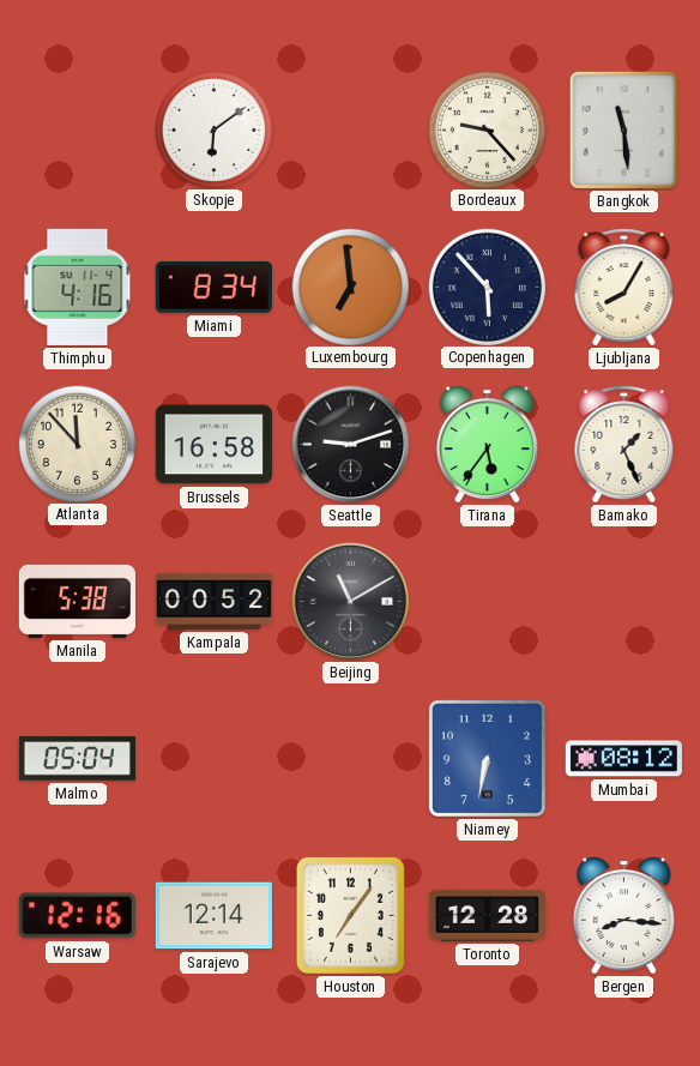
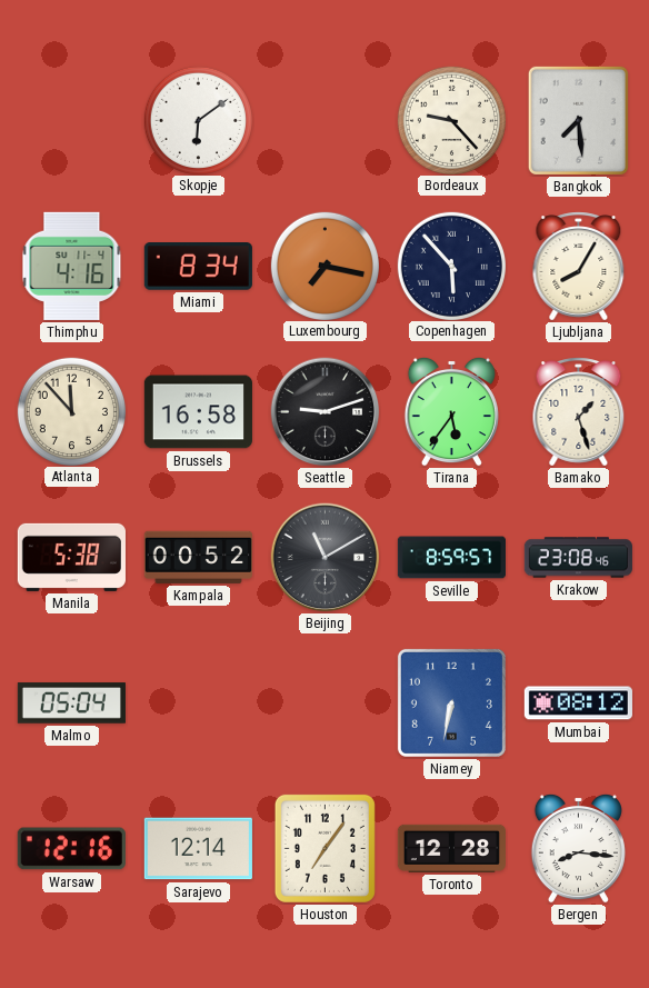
Bangkok: 11:29 -> 7:29 (578, 120)
Luxembourg: 6:59 -> 7:17 (324, 266)
Bamako: 1:26 -> 1:27 (579, 412)
Seville: none -> 8:59 (451, 558)
Krakow: none -> 23:08 (578, 558)
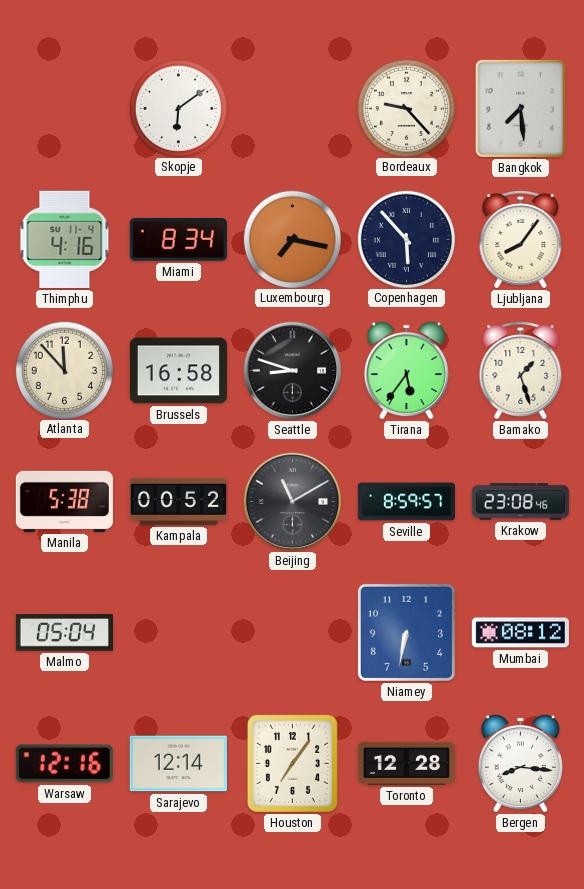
Ljubljana: 8:05 -> 8:06 (521, 240)
Seattle: 9:12 -> 8:48 (293, 371)
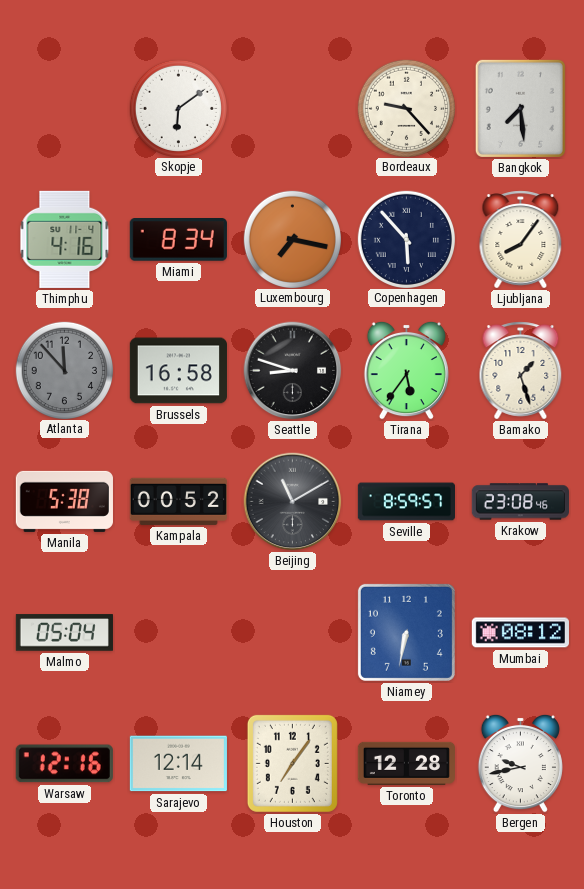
Atlanta dial: cream -> grey (64, 370)
Bergen: 8:16 -> 9:43 (520, 763)
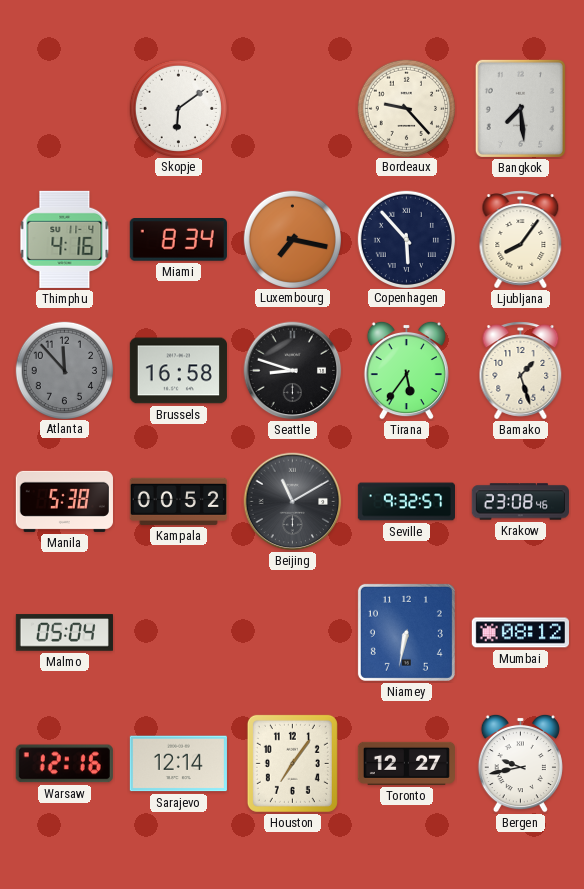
Seville: 8:59 -> 9:32 (406, 502)
Toronto: 12:28 -> 12:27 (406, 763)
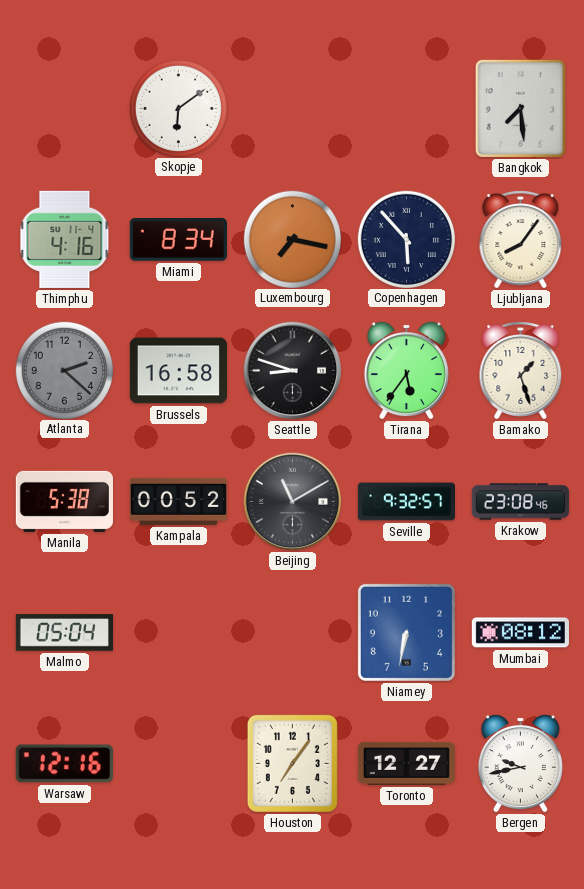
Bordeaux: 9:23 -> none (406, 108)
Atlanta: 11:53 -> 2:22 (64, 370)
Sarajevo: 12:14 -> none (178, 764)
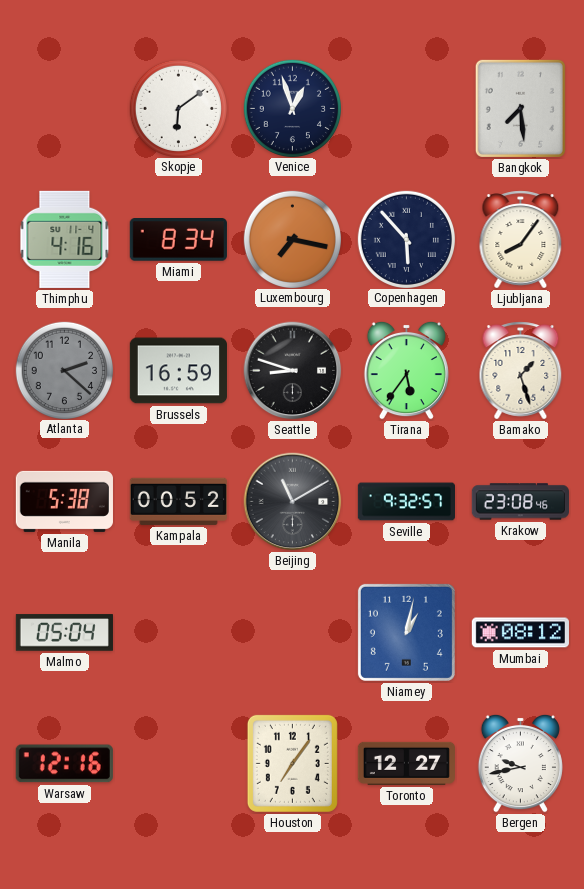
Venice: none -> 12:57 (292, 108)
Brussels: 16:58 -> 16:59 (178, 371)
Niamey: 6:32 -> 1:02 (406, 632)
